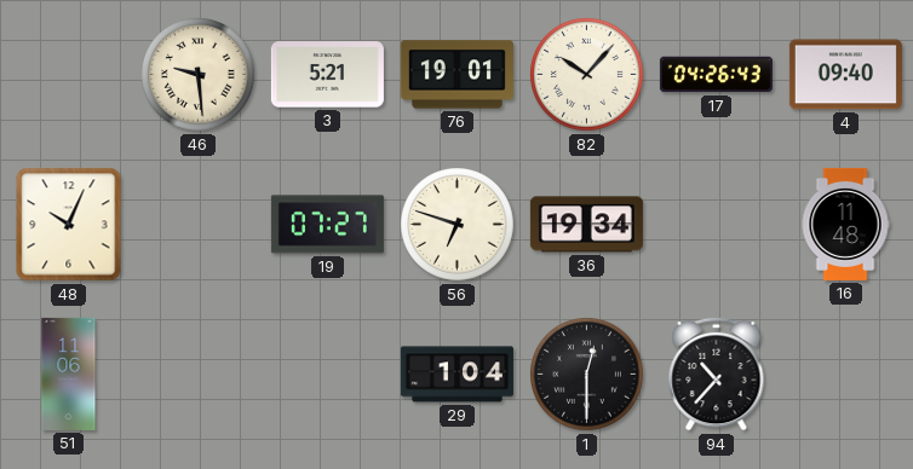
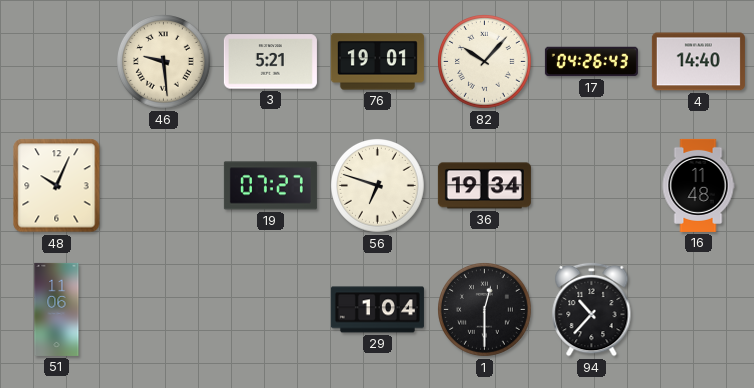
4: 09:40 -> 14:40 (698, 62)
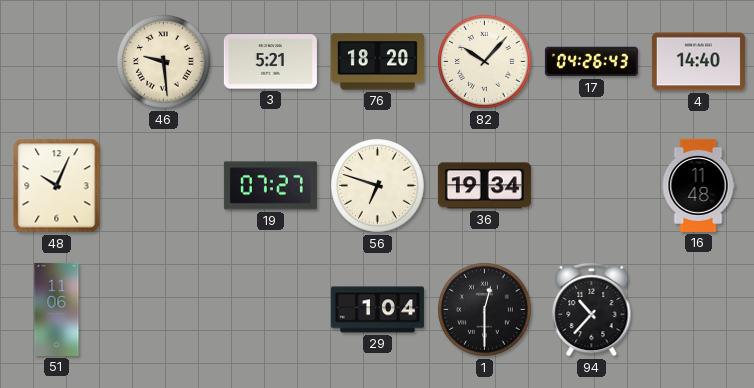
76: 19:01 -> 18:20 (377, 62)
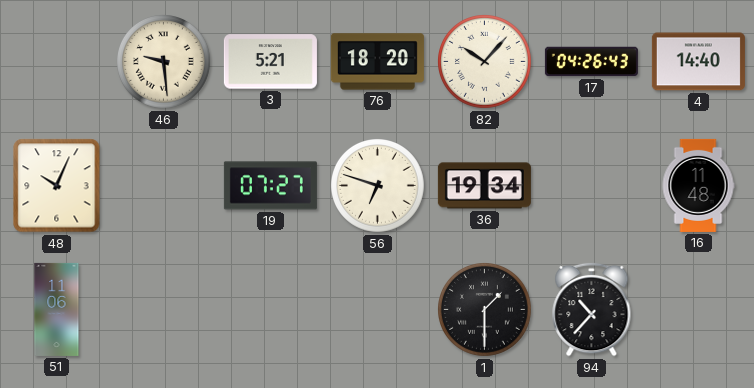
29: 1:04 -> none (377, 310)
1: 12:30 -> 1:30 (485, 310)
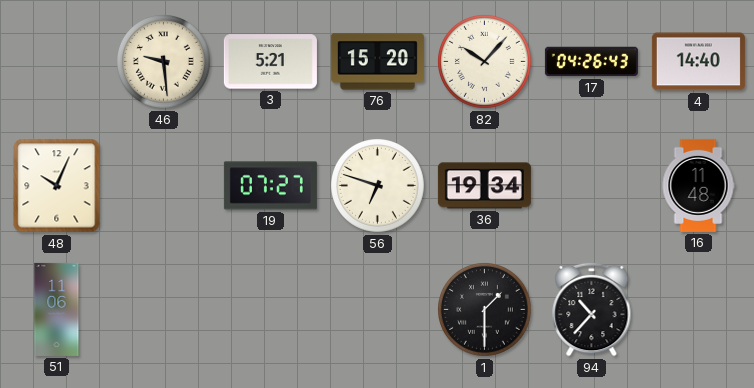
76: 18:20 -> 15:20 (377, 62)
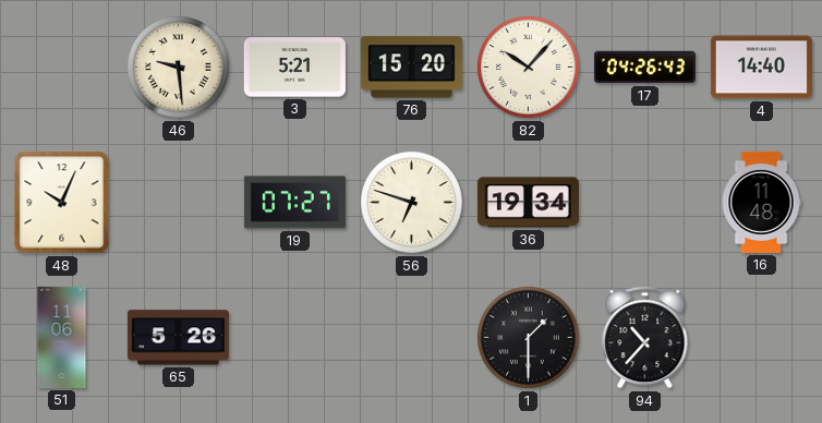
65: none -> 5:26 (178, 338)
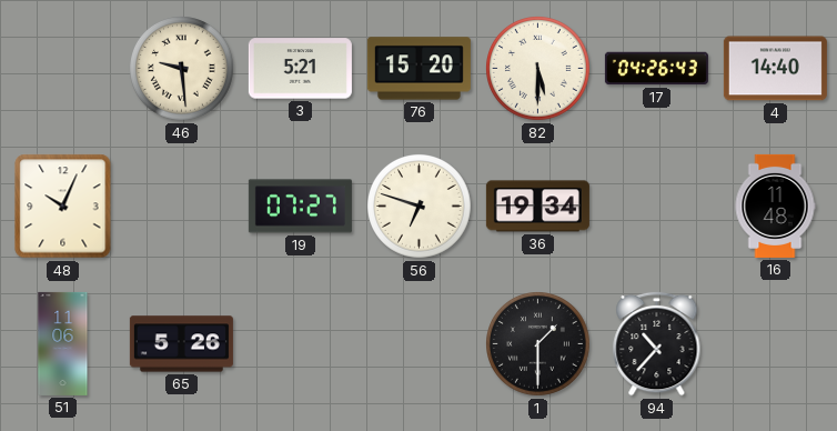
82: 10:07 -> 5:30 (538, 69)
